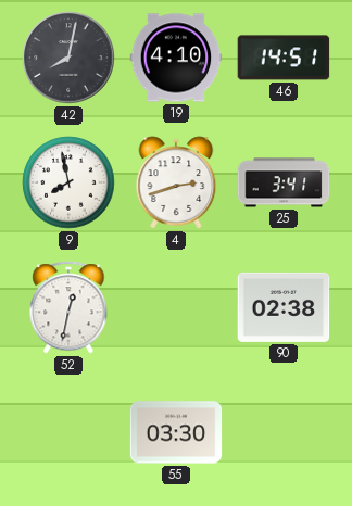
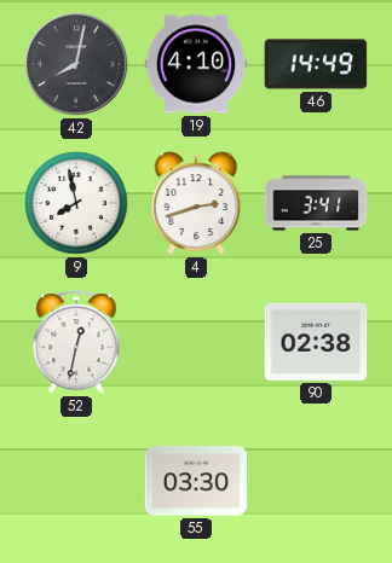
46: 14:51 -> 14:49 (316, 64)
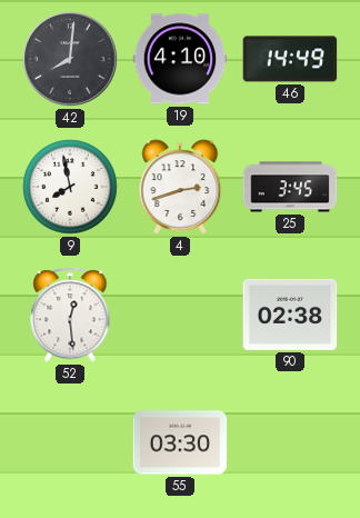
42: 8:02 -> 8:01 (70, 59)
25: 3:41 -> 3:45 (290, 187)
52: 12:32 -> 12:29 (70, 315)
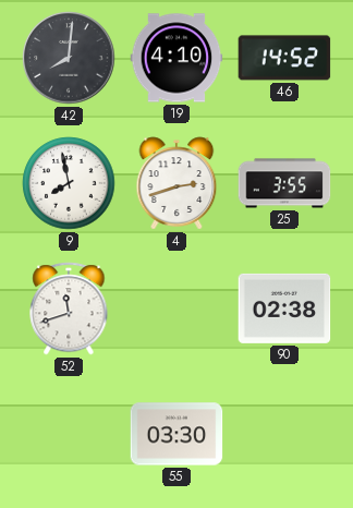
46: 14:49 -> 14:52 (284, 58)
25: 3:45 -> 3:55 (284, 183)
52: 12:29 -> 11:42 (69, 309)
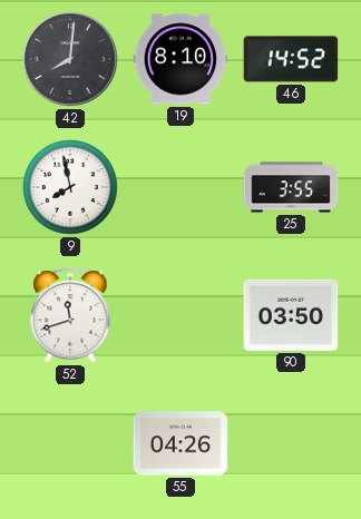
19: 4:10 -> 8:10 (180, 59)
4: 2:42 -> none (176, 183)
90: 02:38 -> 03:50 (291, 315)
55: 03:30 -> 04:26 (180, 443)
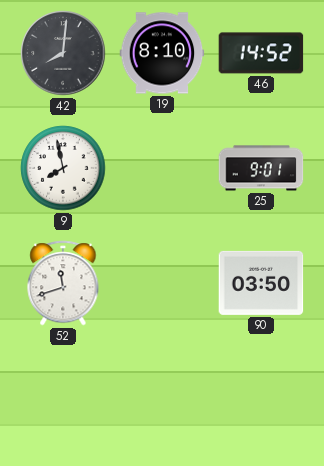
25: 3:55 -> 9:01 (261, 168)
55: 04:26 -> none (180, 443)
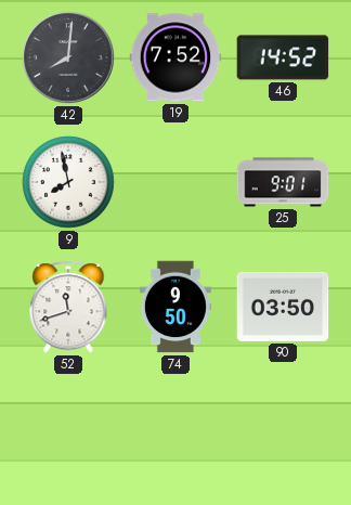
19: 8:10 -> 7:52 (175, 57)
74: none -> 9:50 (175, 307)
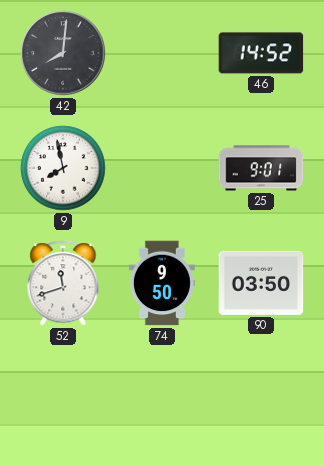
19: 7:52 -> none (175, 57)
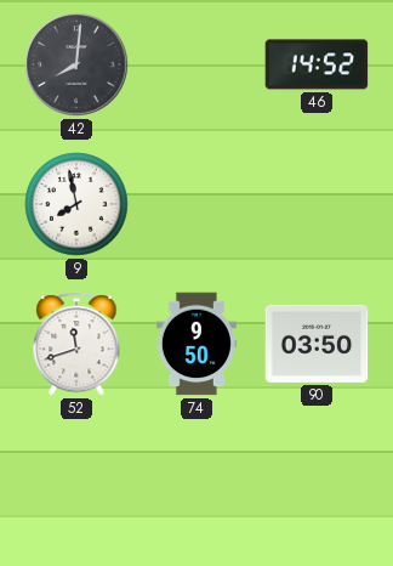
25: 9:01 -> none (261, 168)
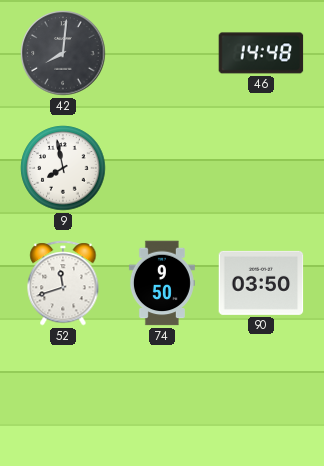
46: 14:52 -> 14:48 (261, 53)
